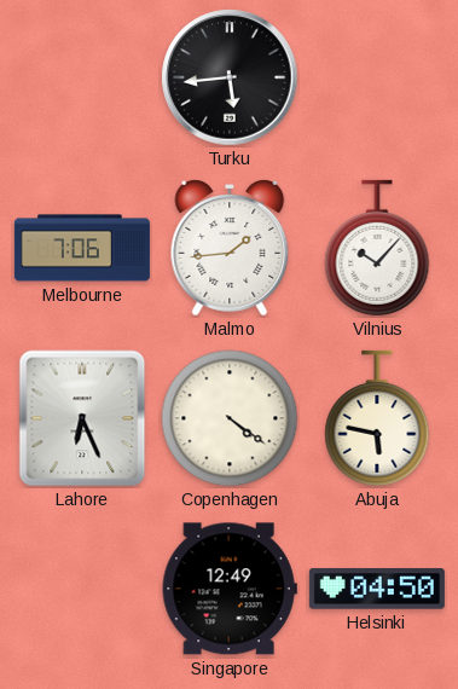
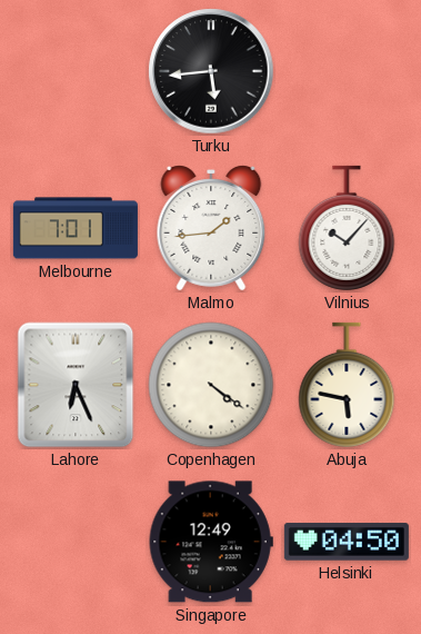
Melbourne: 7:06 -> 7:01 (76, 228)
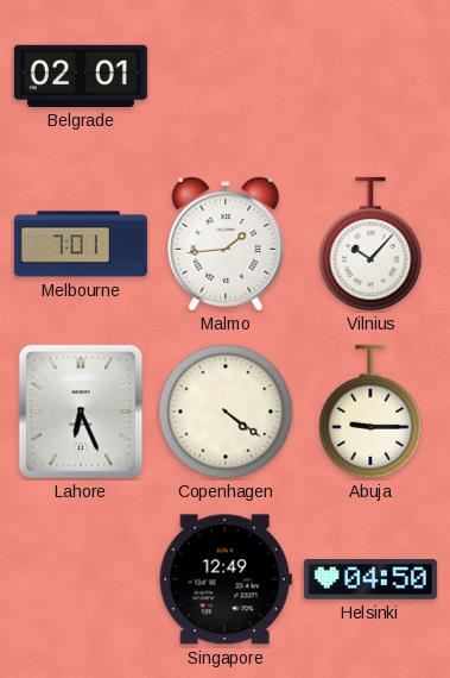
Belgrade: none -> 02:01 (81, 76)
Turku: 5:44 -> none (211, 71)
Abuja: 5:47 -> 9:15 (370, 412)
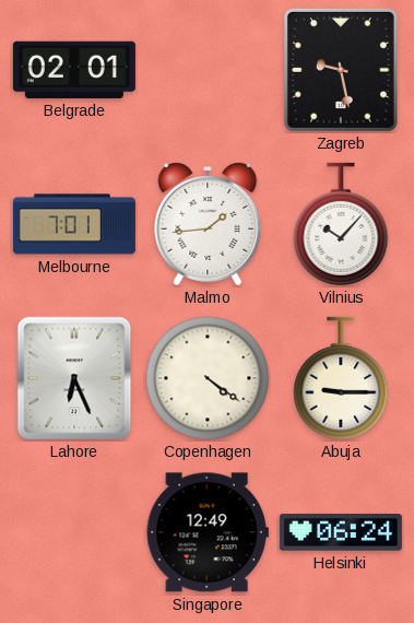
Zagreb: none -> 9:28 (341, 70)
Helsinki: 04:50 -> 06:24 (341, 532)
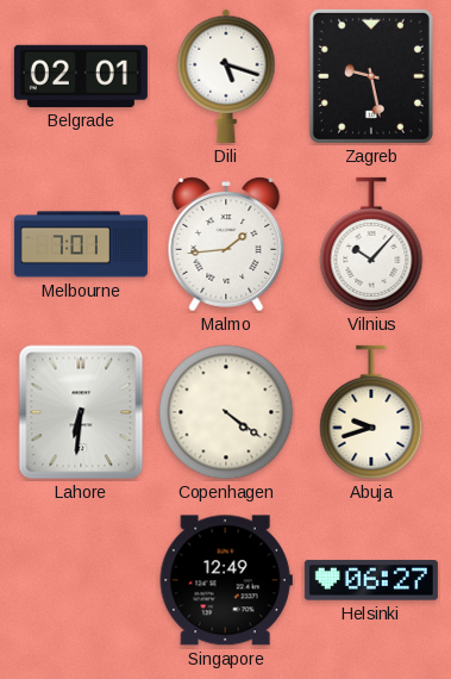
Dili: none -> 5:18 (226, 76)
Lahore: 6:26 -> 6:31 (81, 412)
Abuja: 9:15 -> 9:42 (371, 412)
Helsinki: 06:24 -> 06:27 (371, 580)
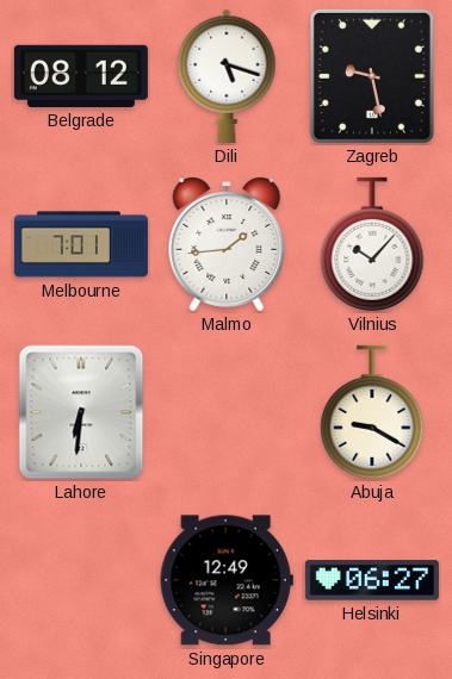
Belgrade: 02:01 -> 08:12 (81, 76)
Copenhagen: 4:21 -> none (226, 412)
Abuja: 9:42 -> 9:20 (372, 412)
